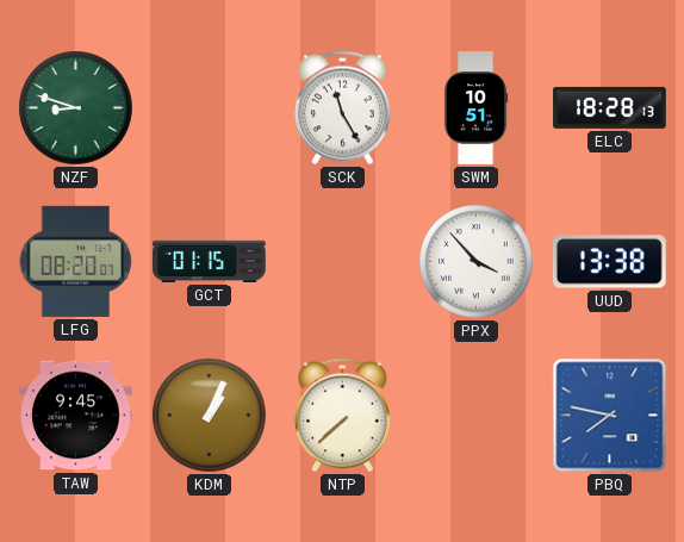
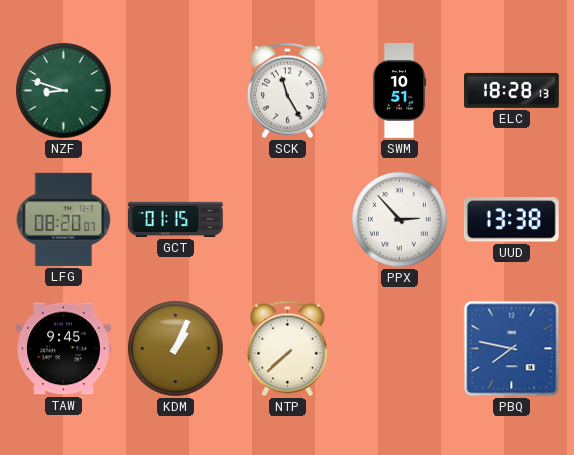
PPX: 3:53 -> 2:53 (400, 220)
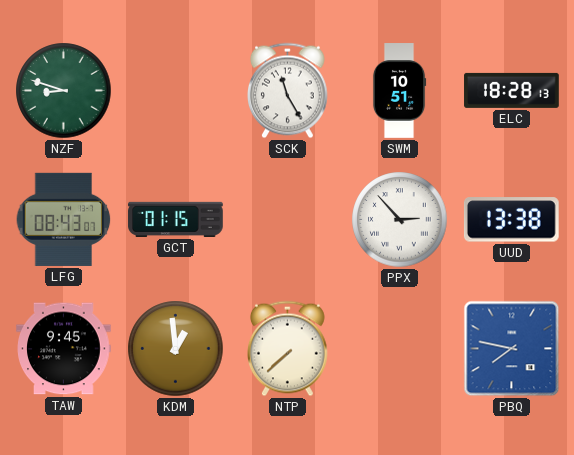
LFG: 08:20 -> 08:43 (64, 219)
KDM: 1:04 -> 12:59 (176, 349)
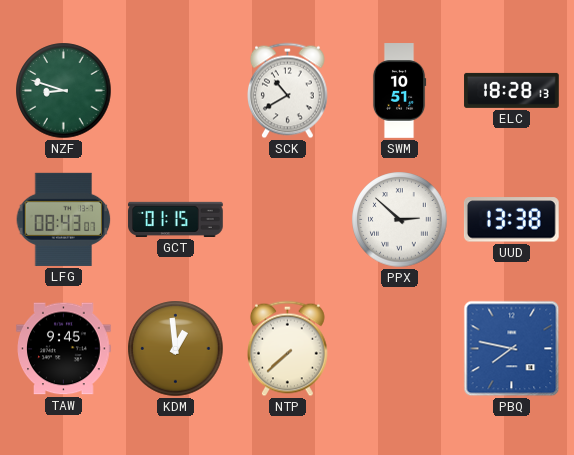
SCK: 11:25 -> 10:40 (288, 91)
PPX: 2:53 -> 2:52 (400, 220)
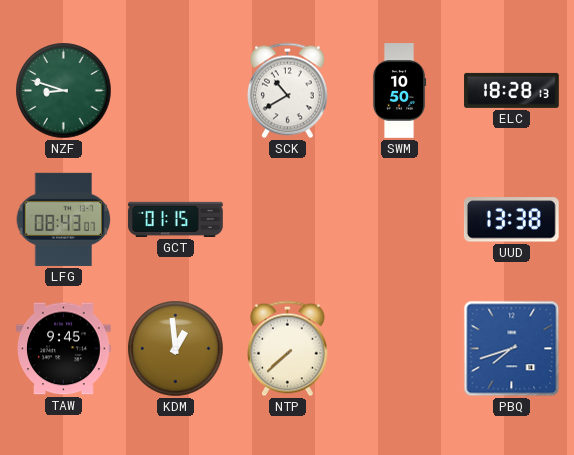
SWM: 10:51 -> 10:50 (399, 91)
PPX: 2:52 -> none (400, 220)
PBQ: 7:47 -> 7:42 (512, 349)
